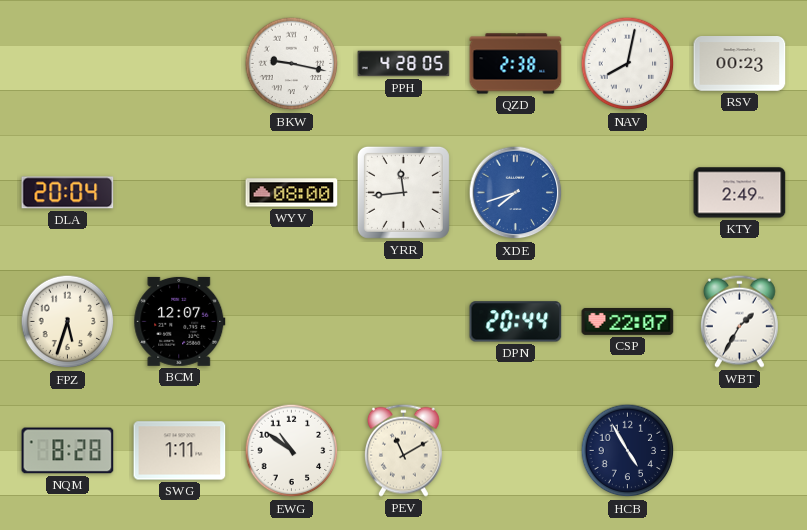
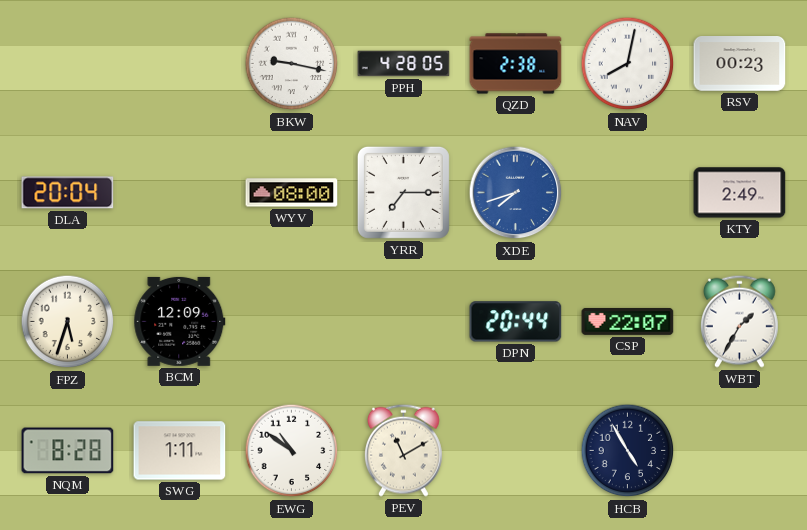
YRR: 11:44 -> 7:15 (403, 192)
BCM: 12:07 -> 12:09 (180, 321)
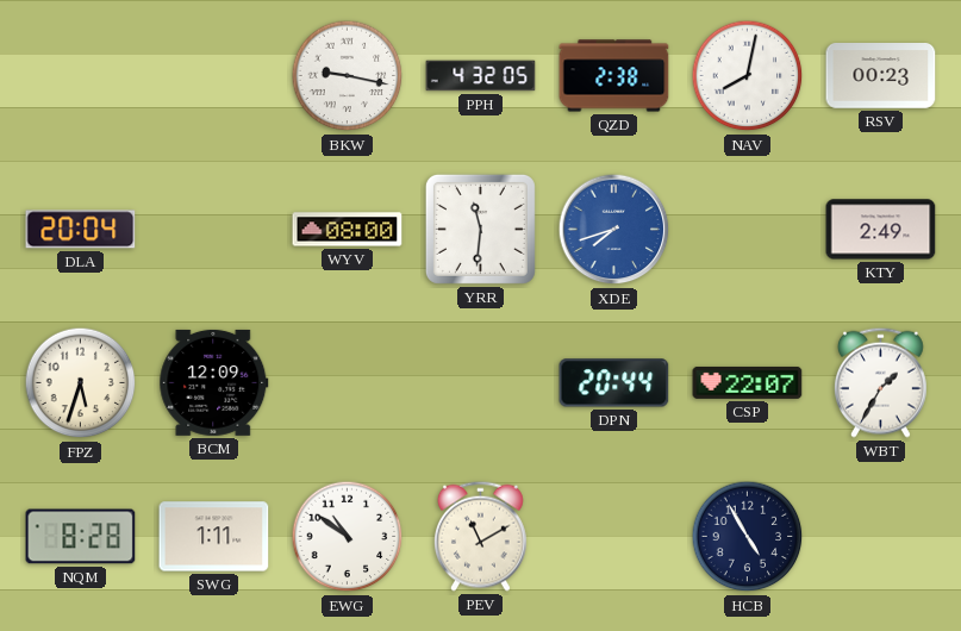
PPH: 4:28 -> 4:32 (481, 76)
YRR: 7:15 -> 11:31 (480, 229)
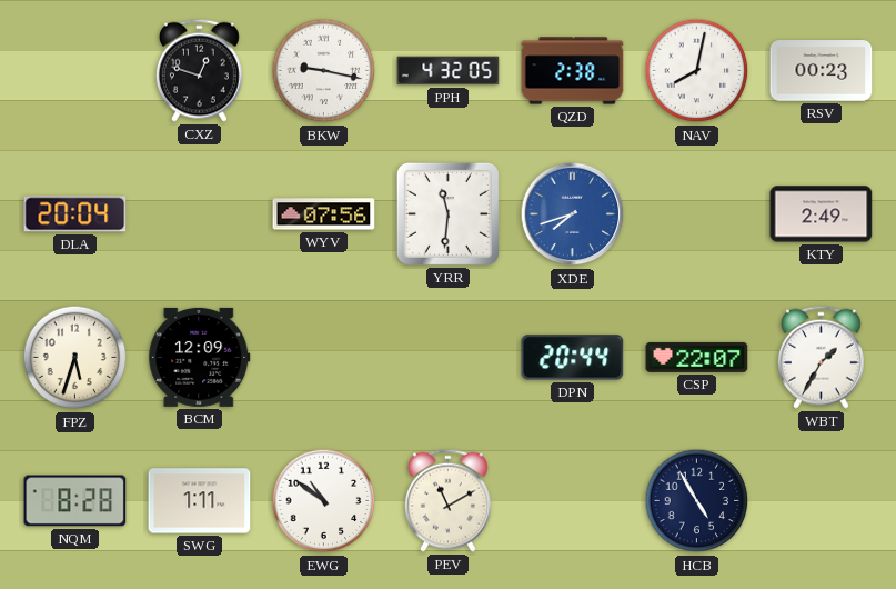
CXZ: none -> 12:48 (199, 70)
WYV: 08:00 -> 07:56 (324, 214)
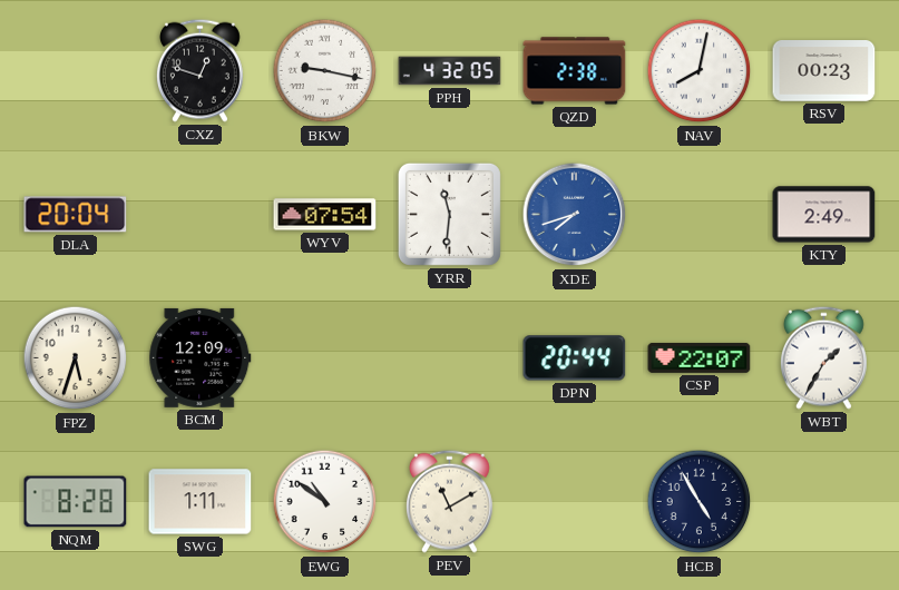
WYV: 07:56 -> 07:54 (325, 215)
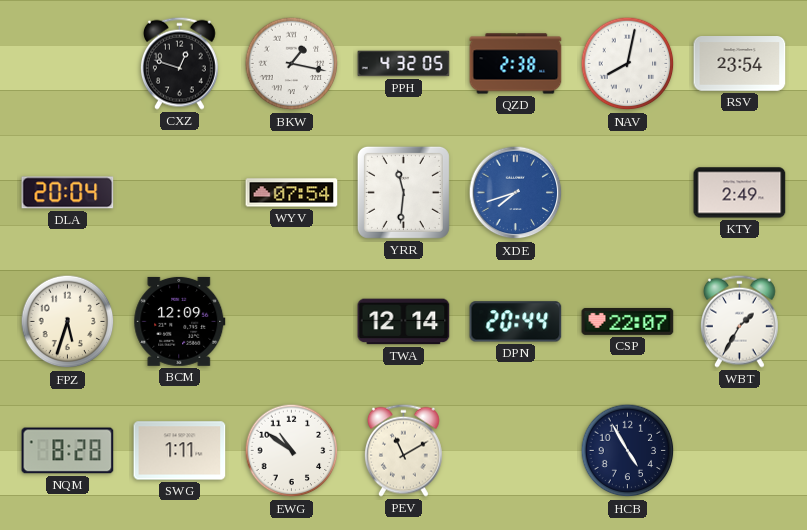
BKW: 9:17 -> 1:17 (292, 64)
RSV: 00:23 -> 23:54 (740, 64)
TWA: none -> 12:14 (404, 322)
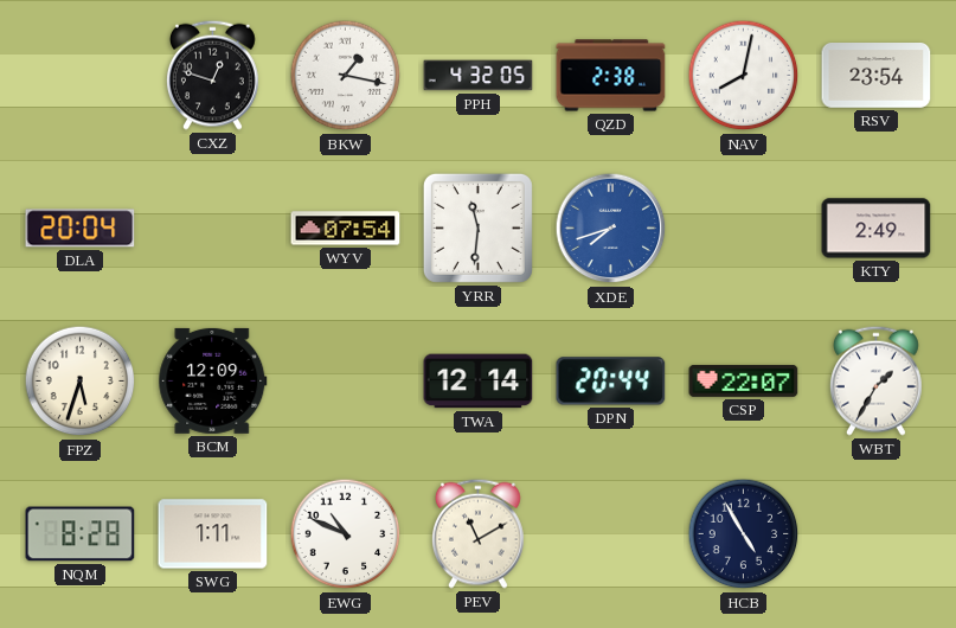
EWG: 10:51 -> 10:49 (346, 534)
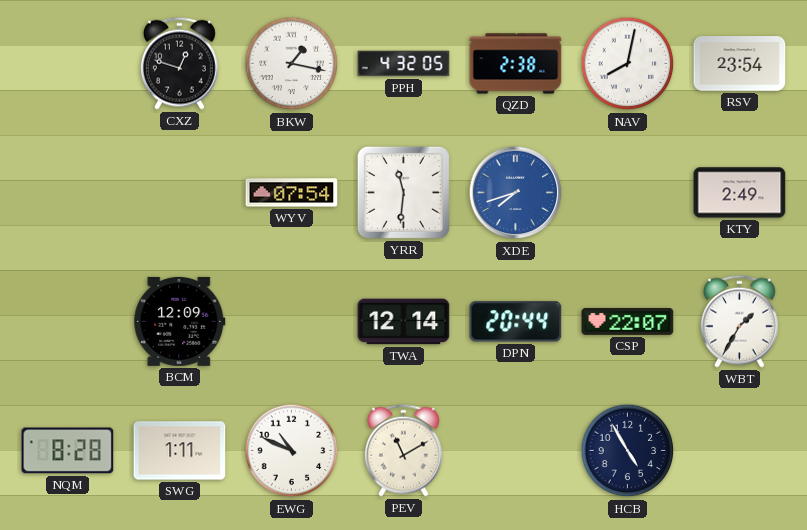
DLA: 20:04 -> none (81, 229)
FPZ: 5:33 -> none (81, 382)
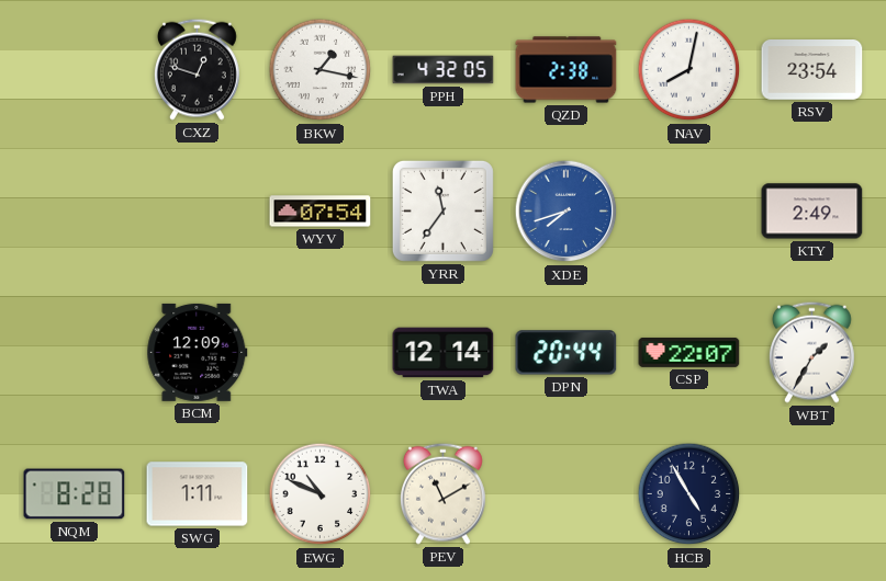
YRR: 11:31 -> 11:36 (442, 210)
